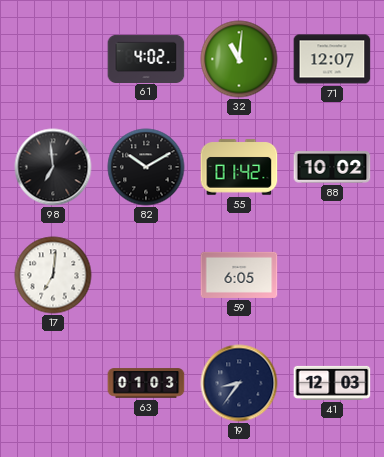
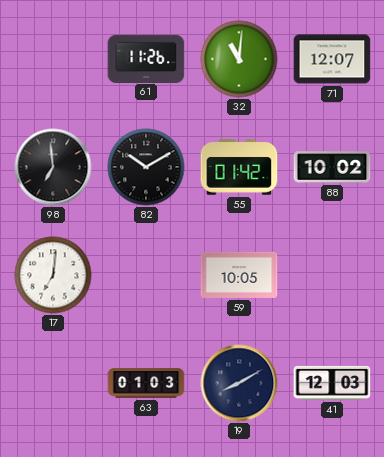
61: 4:02 -> 11:26 (146, 58)
59: 6:05 -> 10:05 (239, 275)
19: 8:36 -> 8:10 (239, 383)
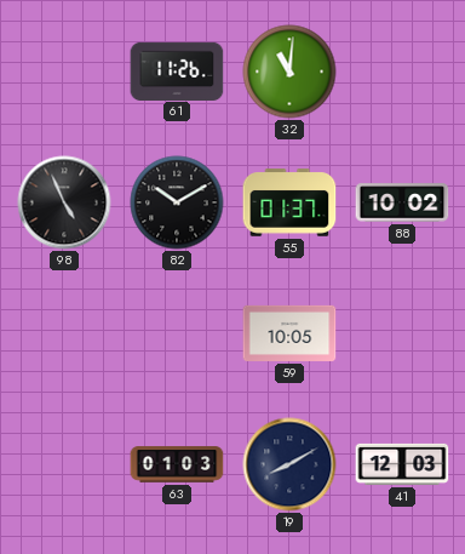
71: 12:07 -> none (332, 59)
98: 6:59 -> 4:56 (64, 202)
55: 01:42 -> 01:37 (289, 202)
17: 7:01 -> none (53, 275)
